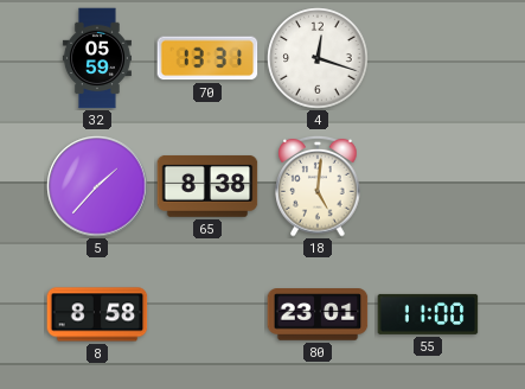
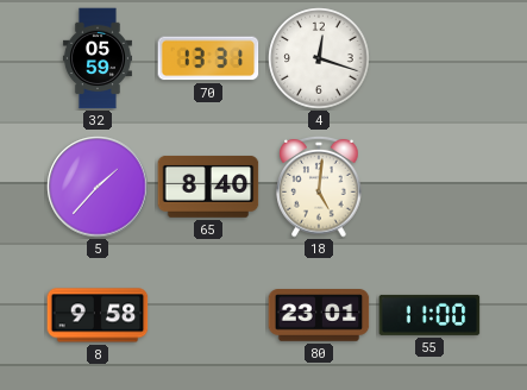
65: 8:38 -> 8:40 (208, 187)
8: 8:58 -> 9:58 (98, 315)
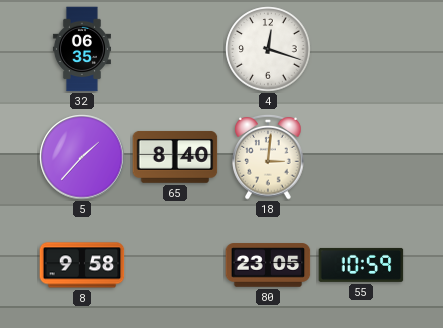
32: 05:59 -> 06:35 (82, 49)
70: 13:31 -> none (208, 58)
18: 5:01 -> 3:01 (268, 157)
80: 23:01 -> 23:05 (268, 265)
55: 11:00 -> 10:59 (361, 265)
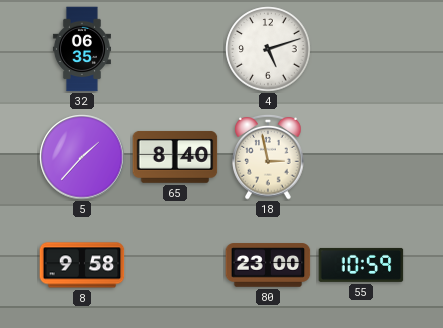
4: 12:18 -> 5:12 (268, 49)
18: 3:01 -> 2:58 (268, 157)
80: 23:05 -> 23:00 (268, 265)
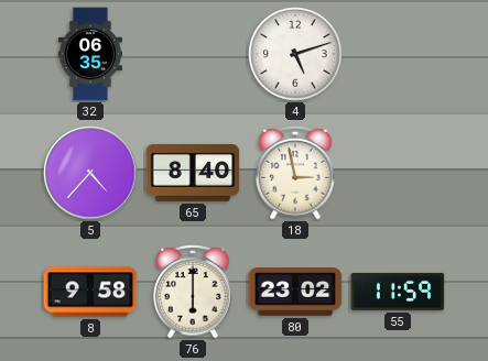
5: 1:37 -> 4:37 (90, 173)
76: none -> 6:00 (193, 292)
80: 23:00 -> 23:02 (295, 292)
55: 10:59 -> 11:59 (398, 292)
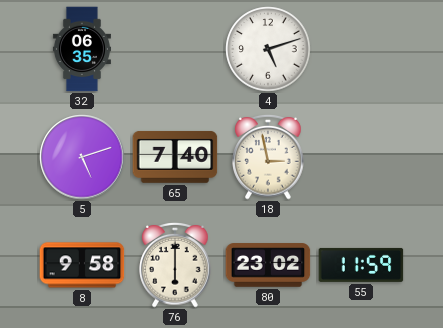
5: 4:37 -> 5:12 (82, 157)
65: 8:40 -> 7:40 (175, 157)
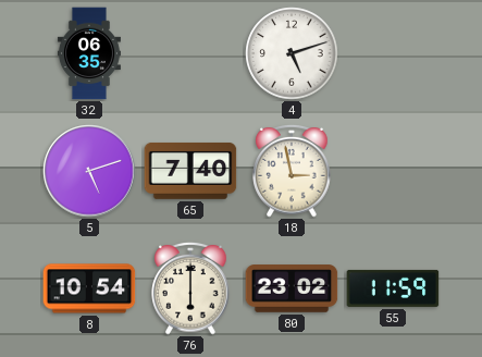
8: 9:58 -> 10:54 (89, 288)
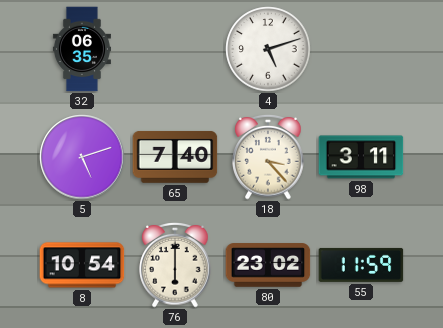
18: 2:58 -> 3:23 (268, 157)
98: none -> 3:11 (361, 157)
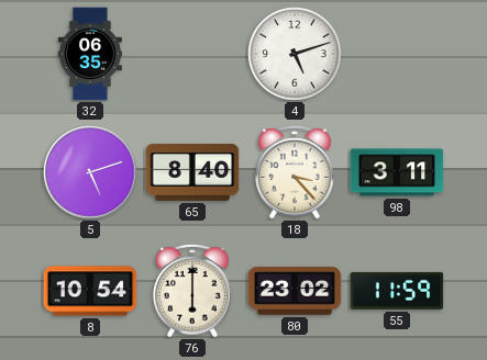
65: 7:40 -> 8:40 (192, 172)
